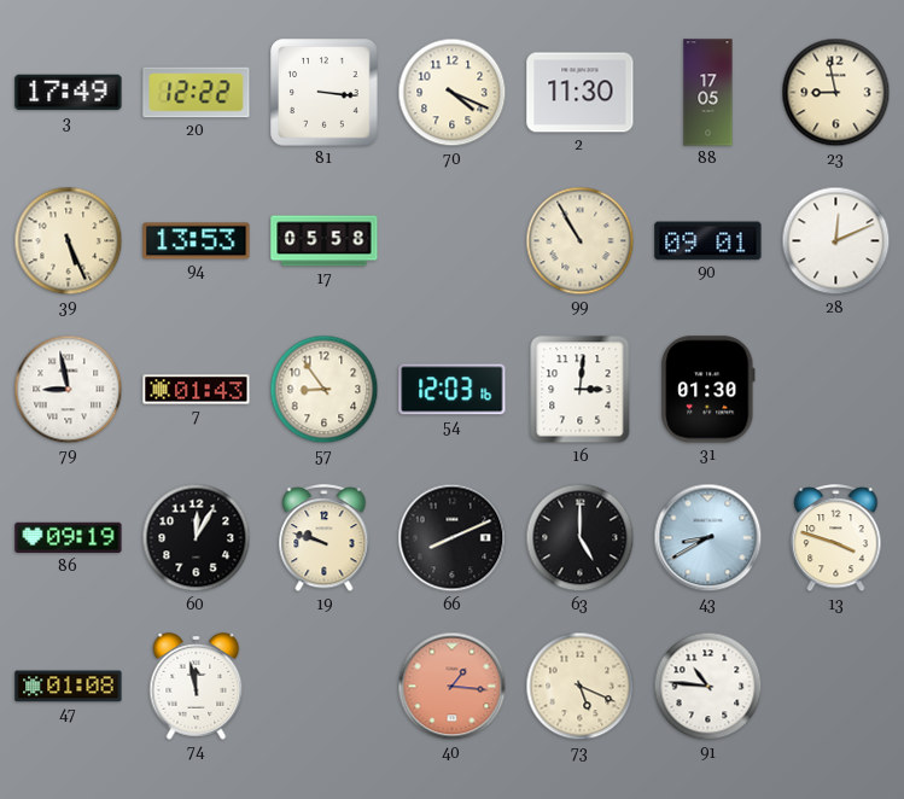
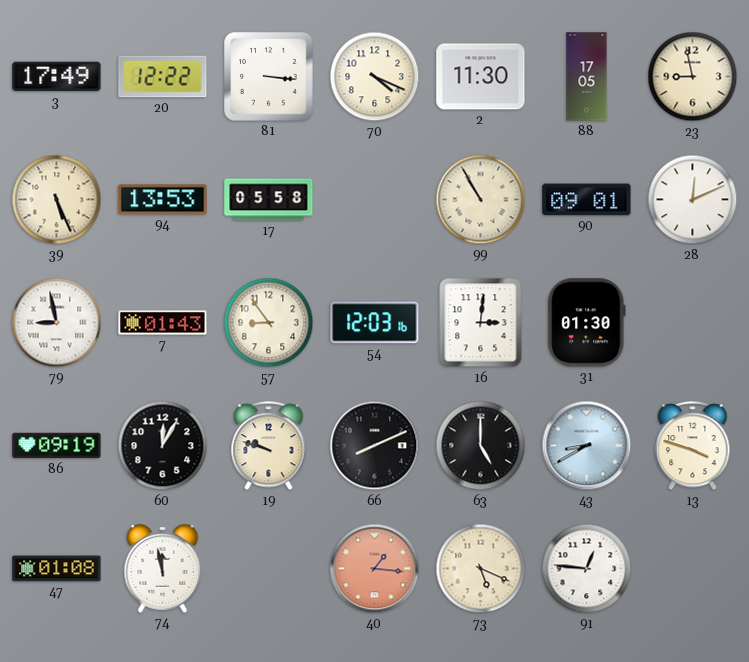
91: 10:46 -> 12:46 (587, 569)
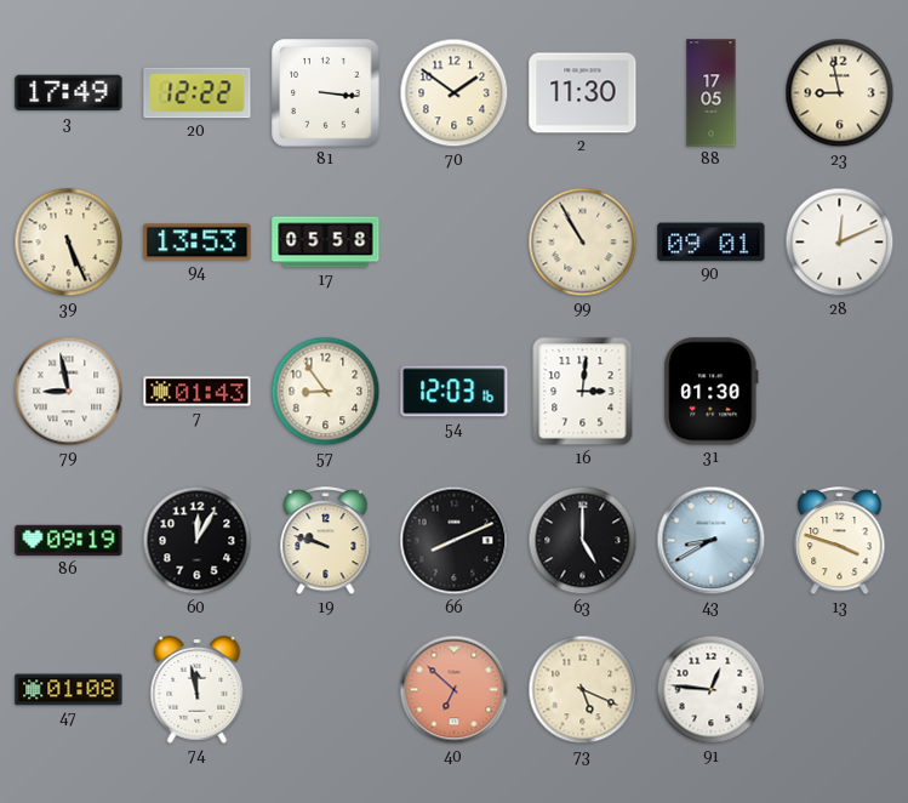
70: 4:19 -> 1:51 (455, 93)
40: 1:16 -> 6:52 (455, 690)
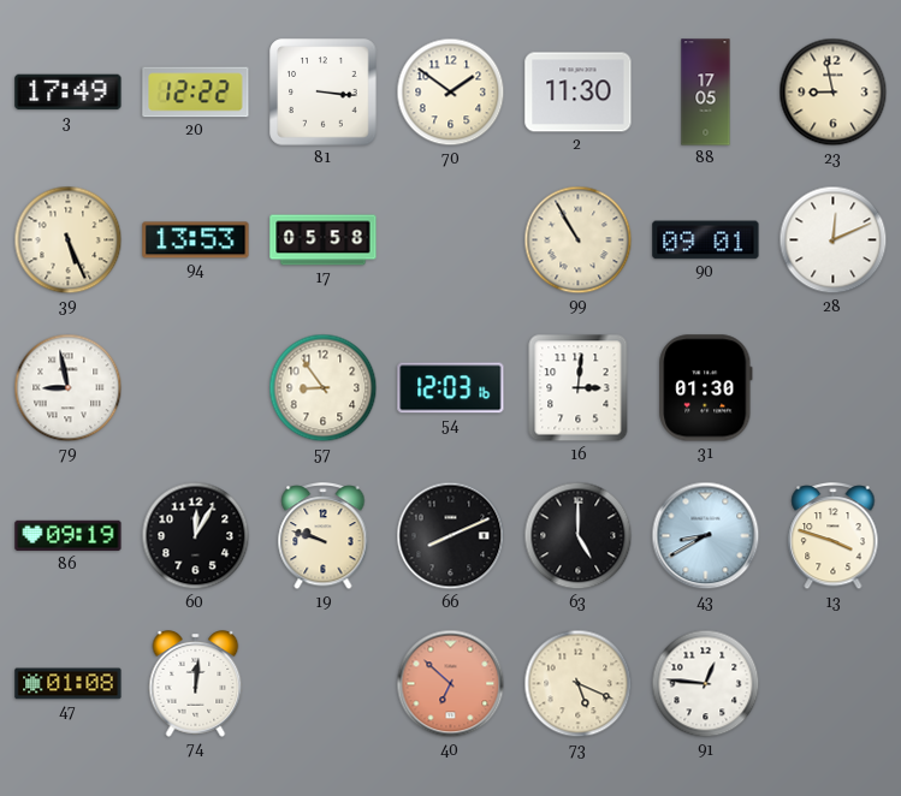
7: 01:43 -> none (198, 392)
74: 11:58 -> 12:01 (196, 684)
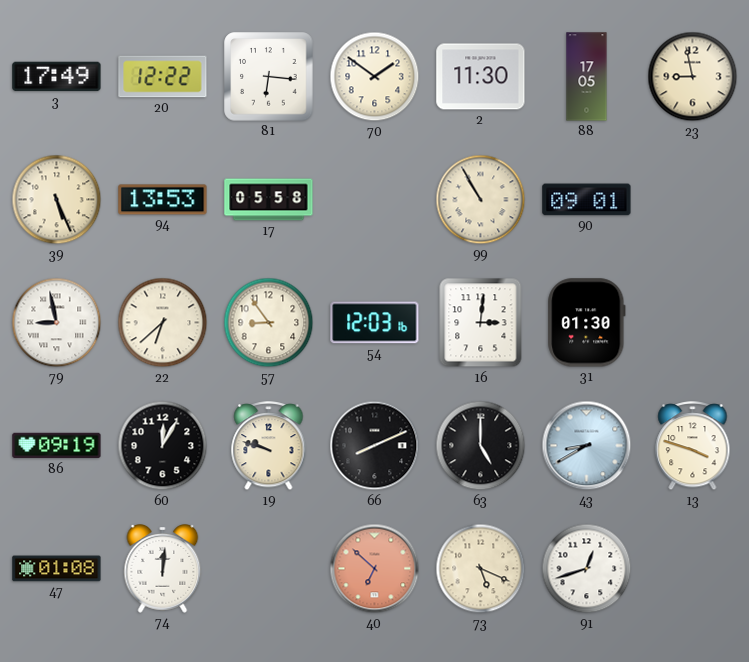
81: 3:16 -> 6:16 (269, 77)
28: 12:11 -> none (834, 240)
22: none -> 6:38 (163, 323)
91: 12:46 -> 12:42 (587, 569)
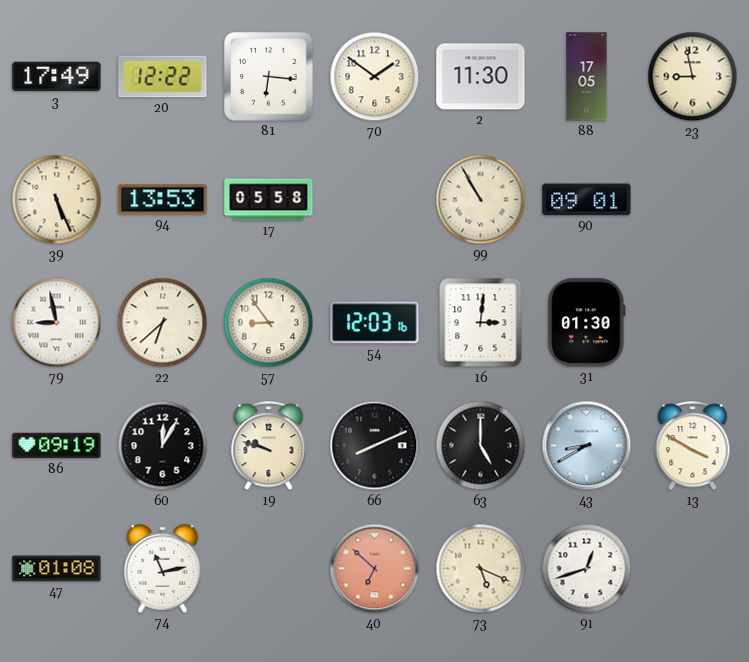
13: 3:48 -> 3:50 (693, 447)
74: 12:01 -> 11:13 (163, 569)
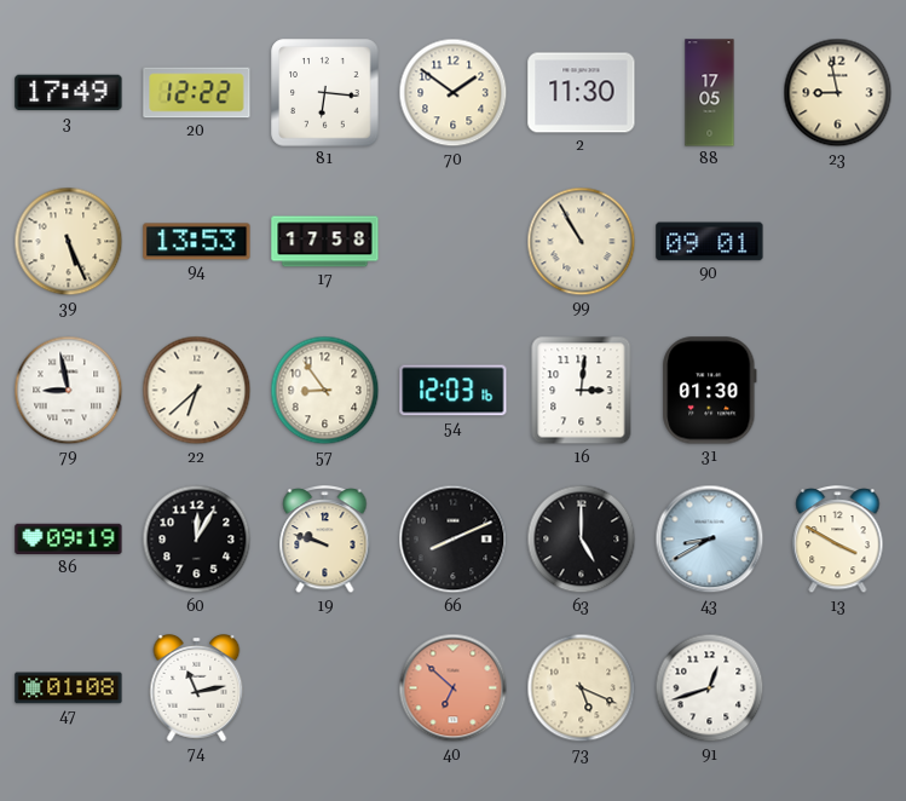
17: 05:58 -> 17:58 (325, 242)
